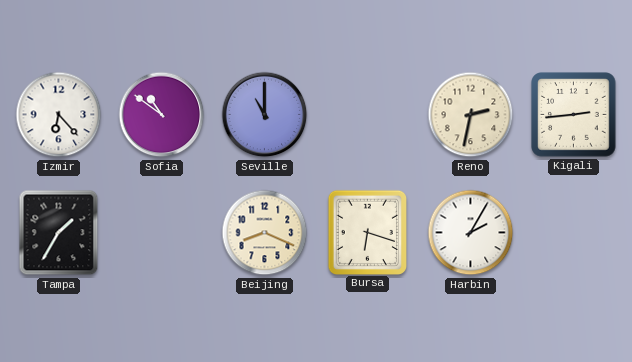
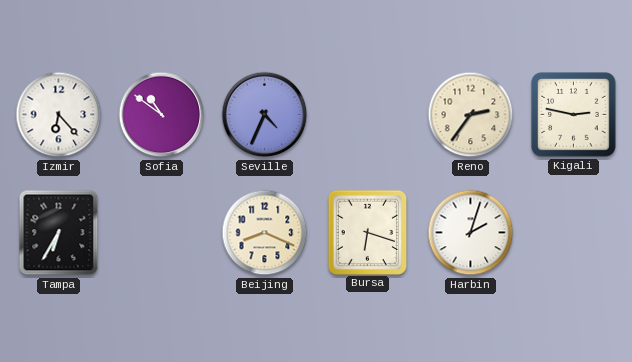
Seville: 11:00 -> 4:34 (265, 115)
Reno: 2:32 -> 2:36 (471, 115)
Kigali: 2:44 -> 2:47 (574, 115)
Tampa: 1:35 -> 6:35 (59, 233)
Harbin: 2:05 -> 2:03 (471, 233)
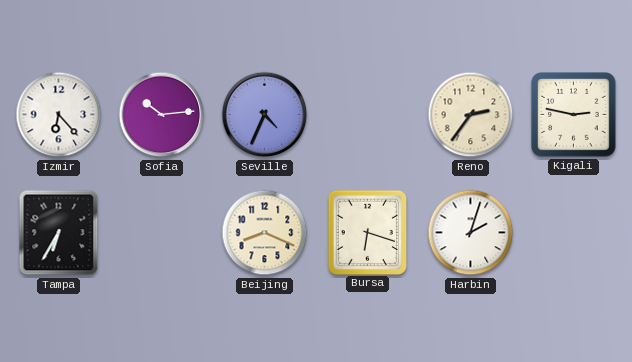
Sofia: 10:51 -> 10:14 (162, 115)
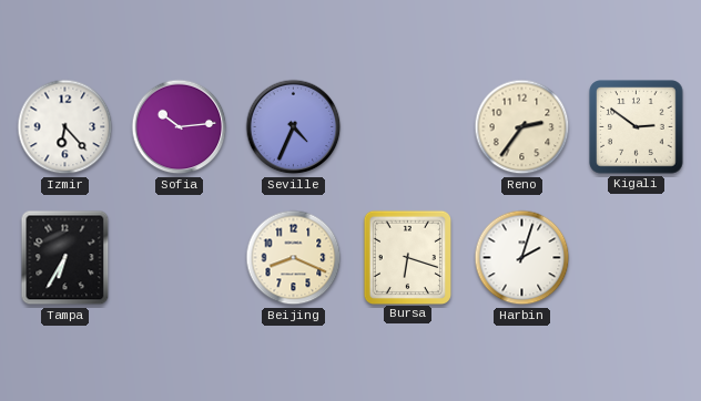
Kigali: 2:47 -> 2:51 (637, 127)
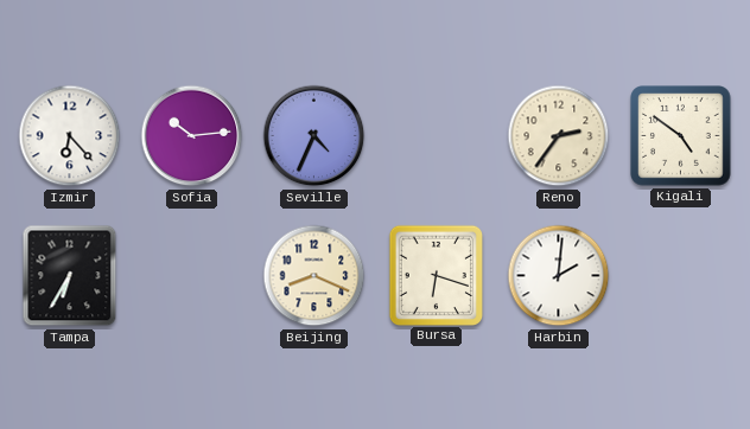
Kigali: 2:51 -> 4:51 (681, 136)
Harbin: 2:03 -> 2:01 (559, 276)
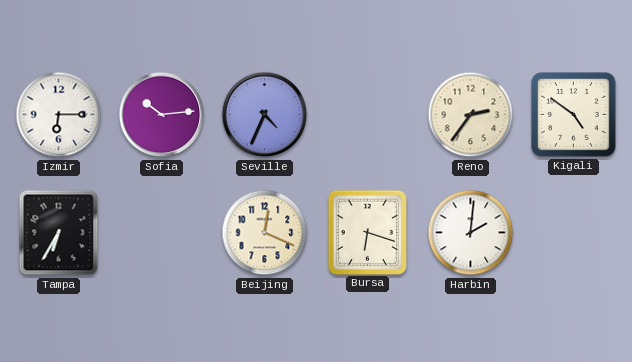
Izmir: 6:23 -> 6:15 (59, 115)
Beijing: 8:19 -> 12:19 (265, 233)
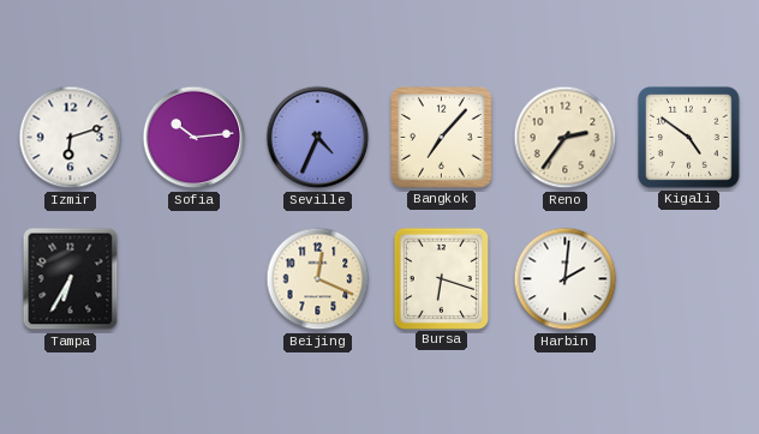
Izmir: 6:15 -> 6:12 (71, 138)
Bangkok: none -> 7:07 (442, 138)
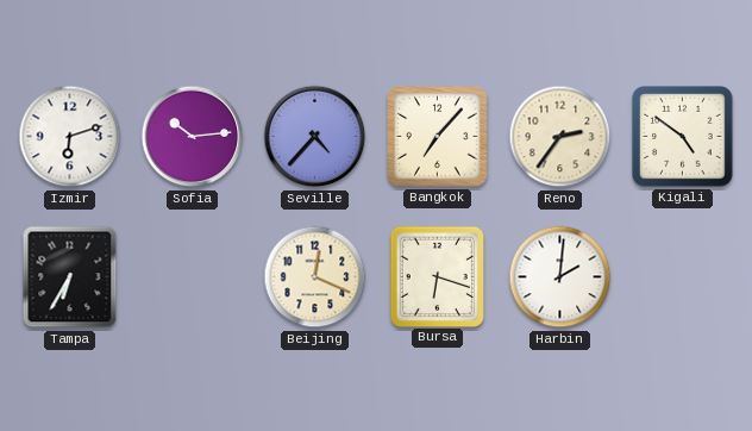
Seville: 4:34 -> 4:37 (315, 137)
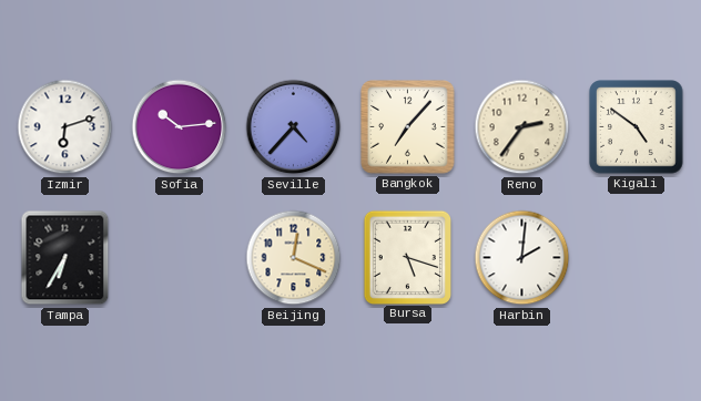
Bursa: 6:18 -> 5:18 (407, 257)
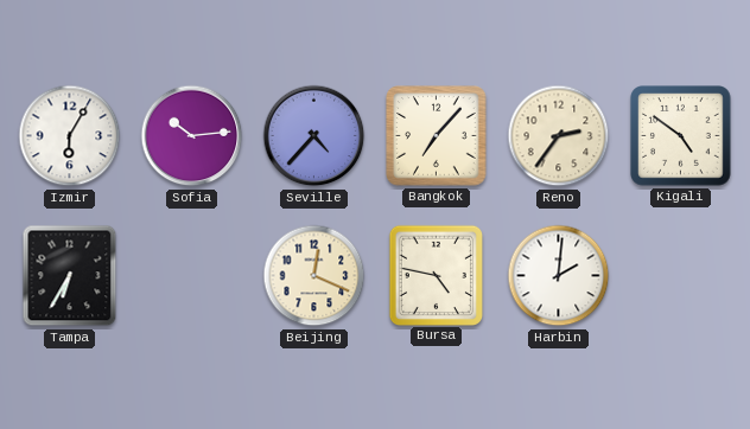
Izmir: 6:12 -> 6:05 (70, 136)
Bursa: 5:18 -> 4:47 (436, 275)
